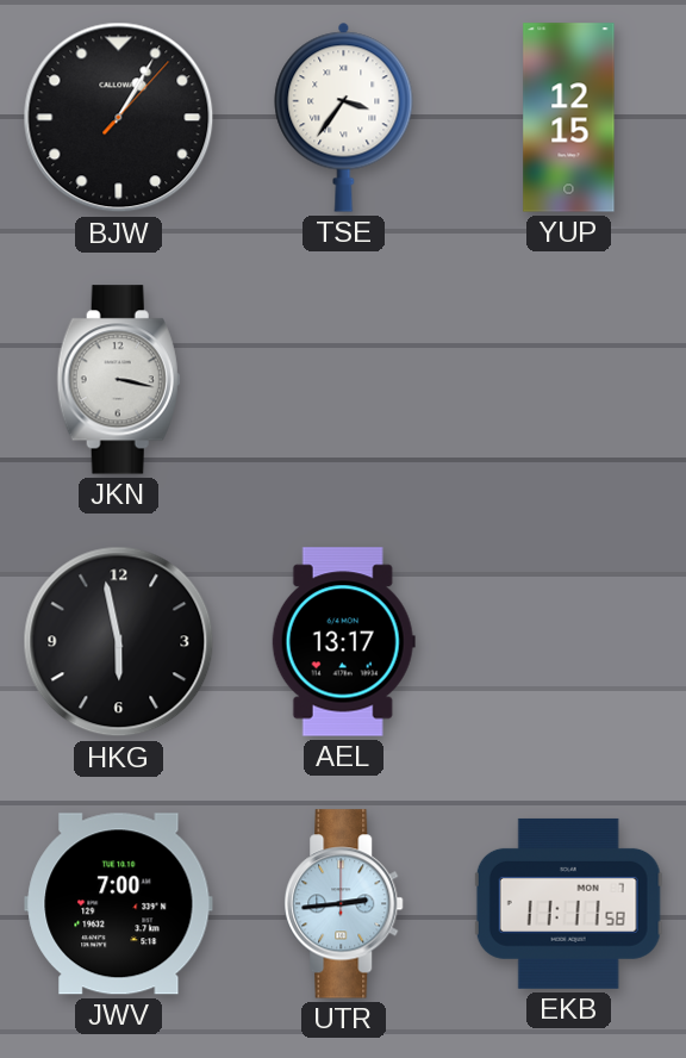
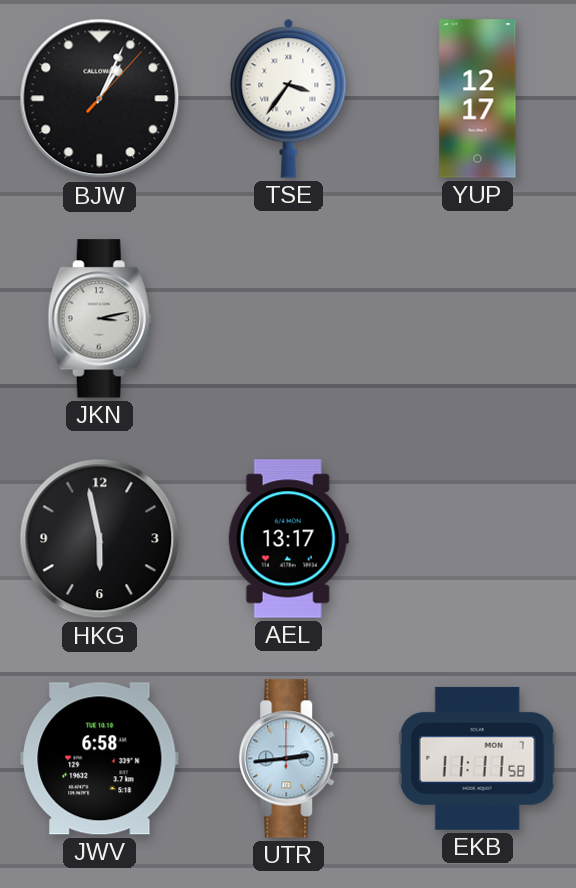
BJW: 1:05 -> 1:04 (100, 99)
YUP: 12:15 -> 12:17 (478, 99)
JKN: 3:17 -> 3:13 (99, 319)
JWV: 7:00 -> 6:58 (100, 759)
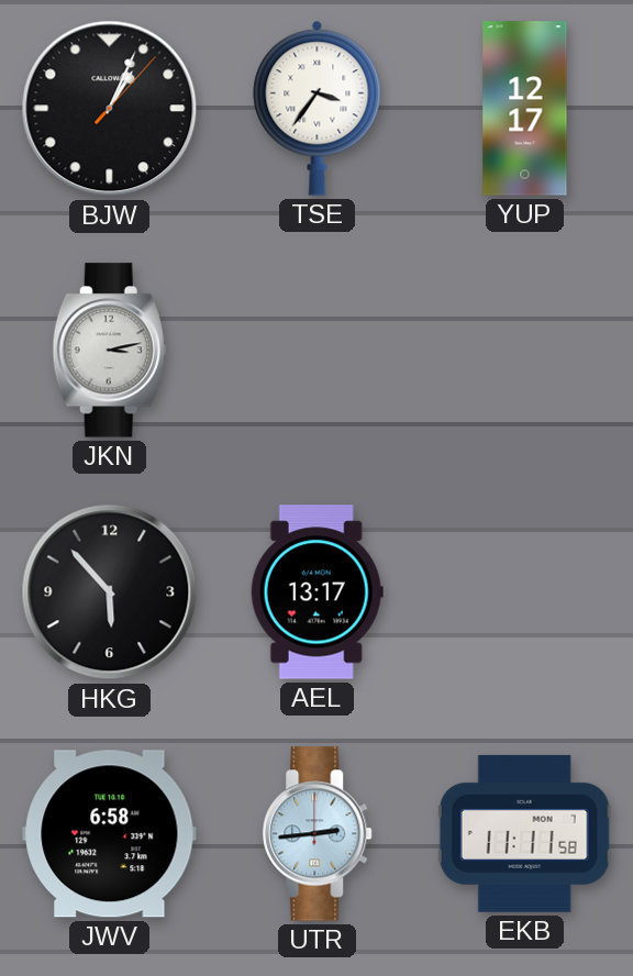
HKG: 5:58 -> 5:53 (110, 592)
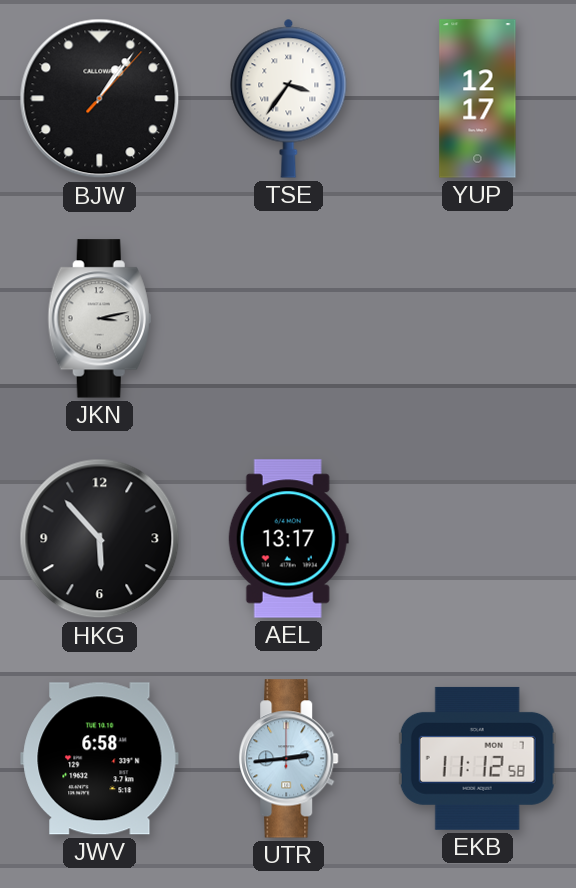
BJW: 1:04 -> 1:06 (100, 99)
EKB: 11:11 -> 11:12 (477, 758)
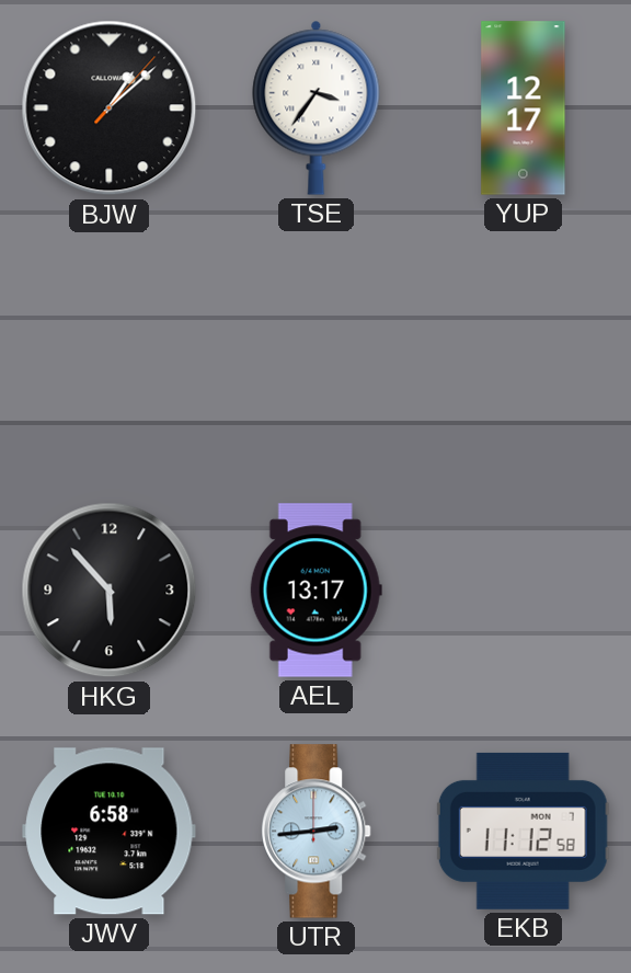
BJW: 1:06 -> 1:08 (110, 108)
JKN: 3:13 -> none (99, 319)
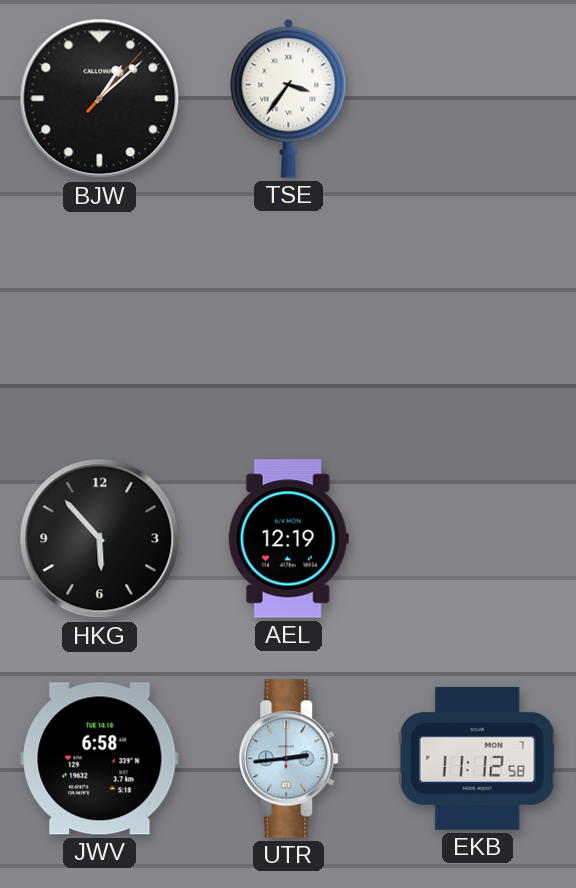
YUP: 12:17 -> none (524, 108)
AEL: 13:17 -> 12:19 (288, 539)
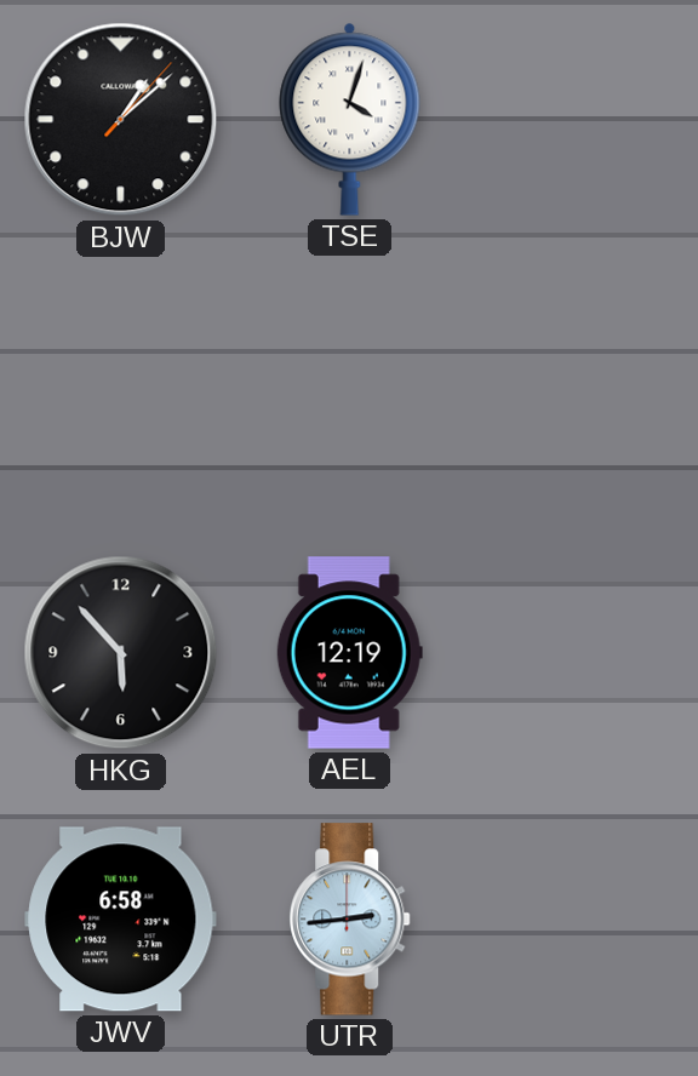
TSE: 3:36 -> 4:03 (350, 119)
EKB: 11:12 -> none (477, 758)
